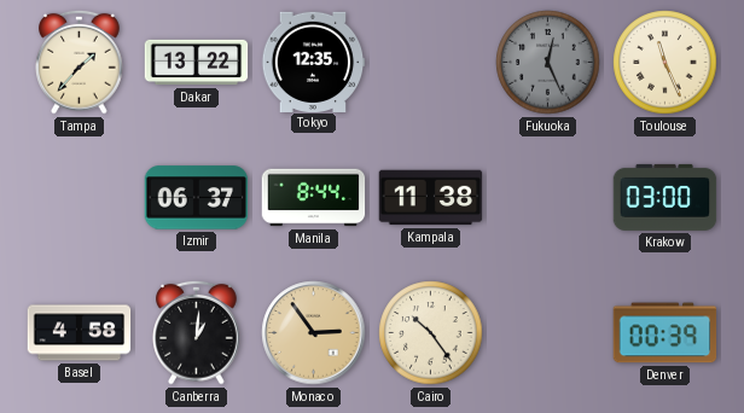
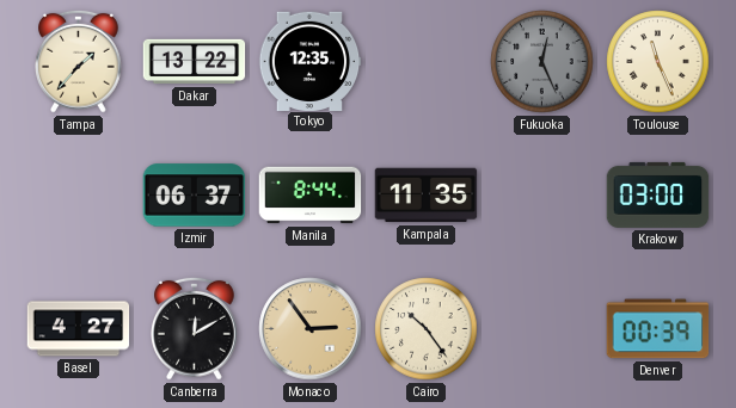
Kampala: 11:38 -> 11:35 (427, 196)
Basel: 4:58 -> 4:27 (79, 329)
Canberra: 1:01 -> 12:10 (195, 328)
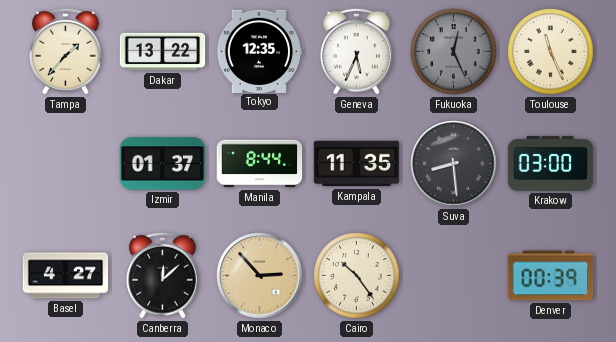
Geneva: none -> 5:34 (357, 51)
Izmir: 06:37 -> 01:37 (163, 164)
Suva: none -> 8:29 (454, 164)
Canberra: 12:10 -> 12:08 (163, 275)
Monaco: 2:54 -> 2:53 (260, 276)
